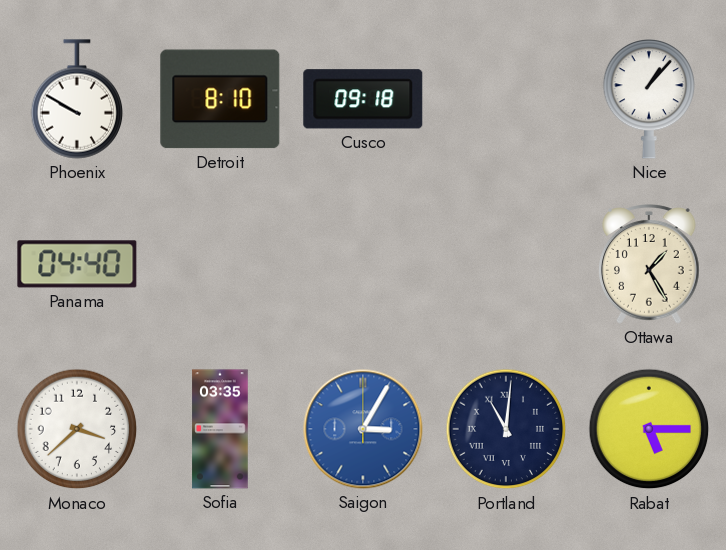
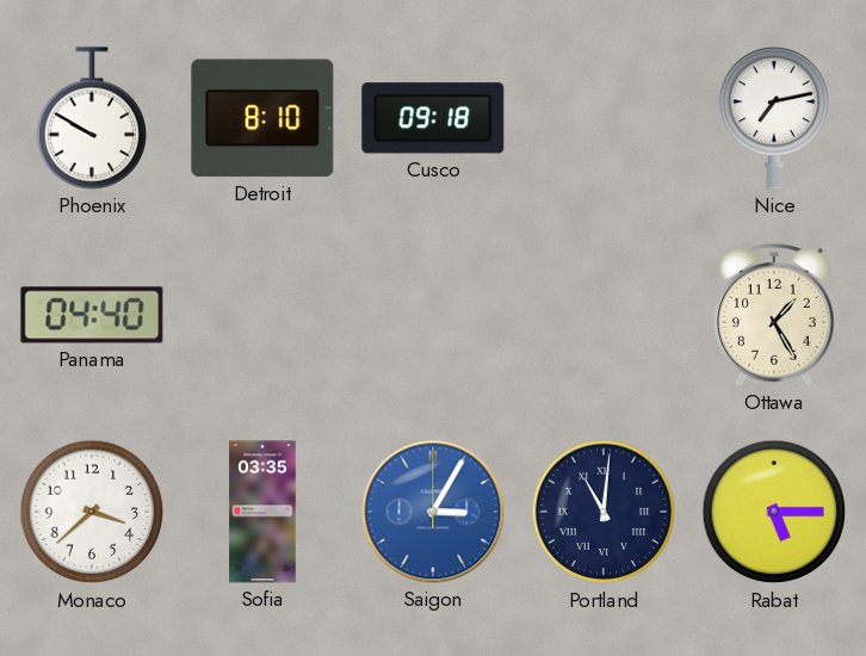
Nice: 1:07 -> 7:13 (774, 119)
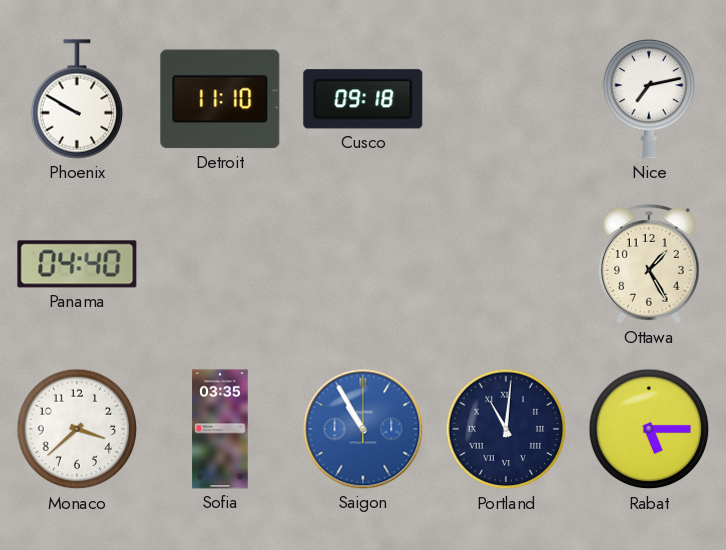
Detroit: 8:10 -> 11:10 (220, 99)
Saigon: 3:05 -> 10:55 (363, 429)
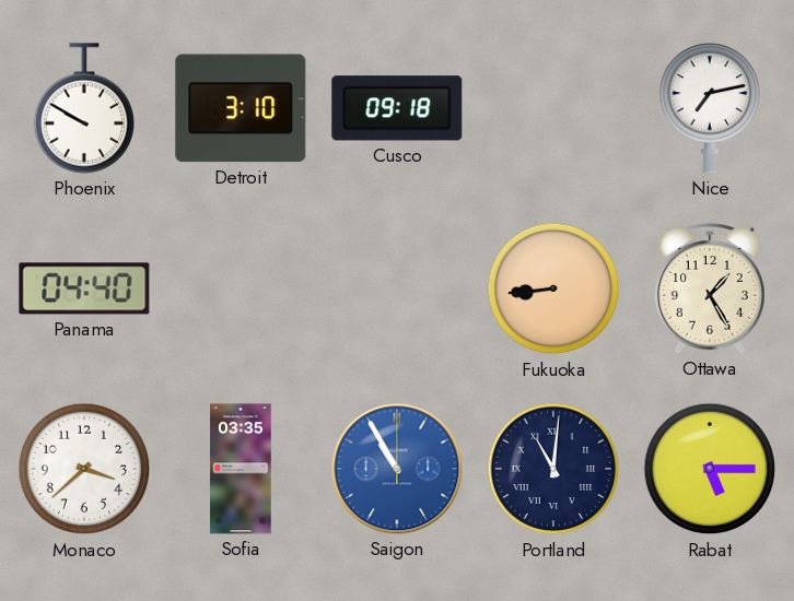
Detroit: 11:10 -> 3:10 (241, 108)
Fukuoka: none -> 8:44 (553, 288)
